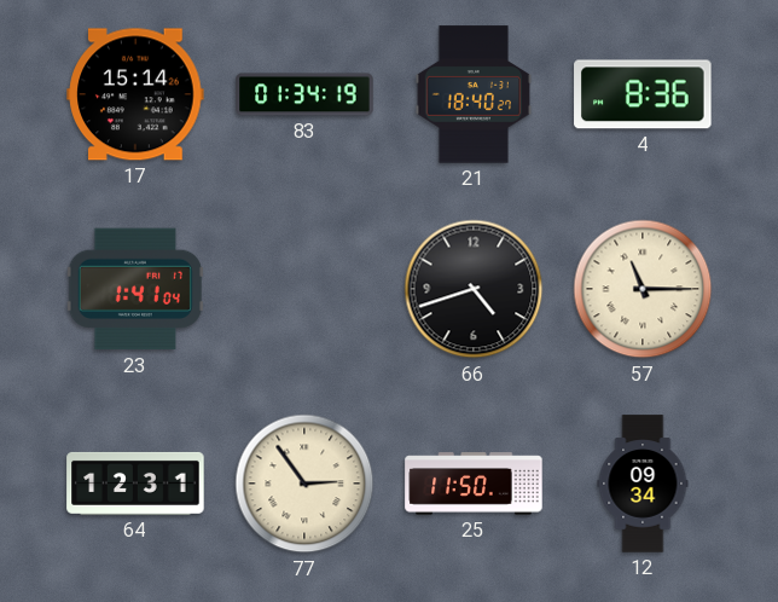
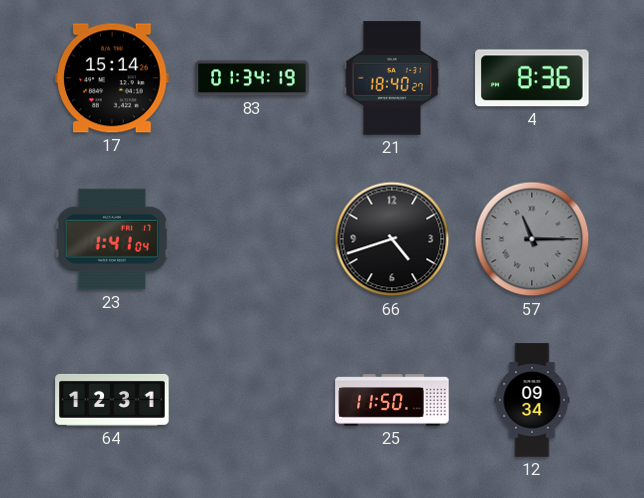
57 dial: cream -> grey (532, 239)
77: 2:54 -> none (304, 484)
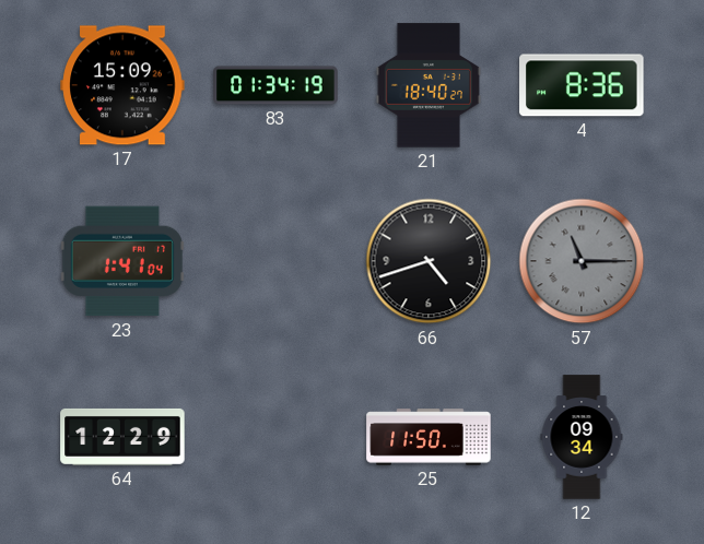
17: 15:14 -> 15:09 (122, 85)
64: 12:31 -> 12:29 (122, 437)
